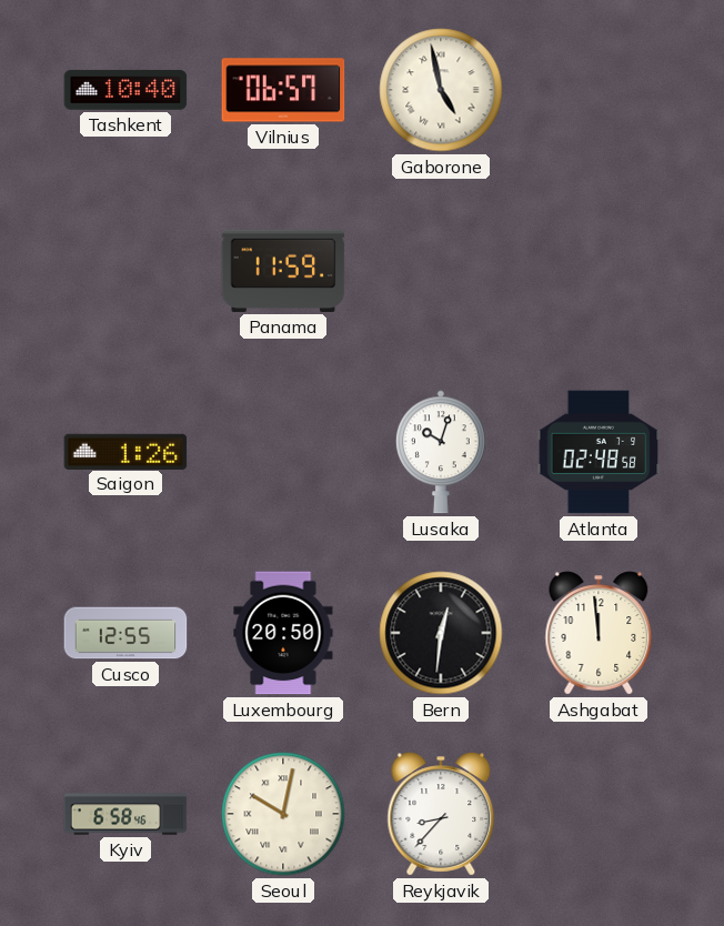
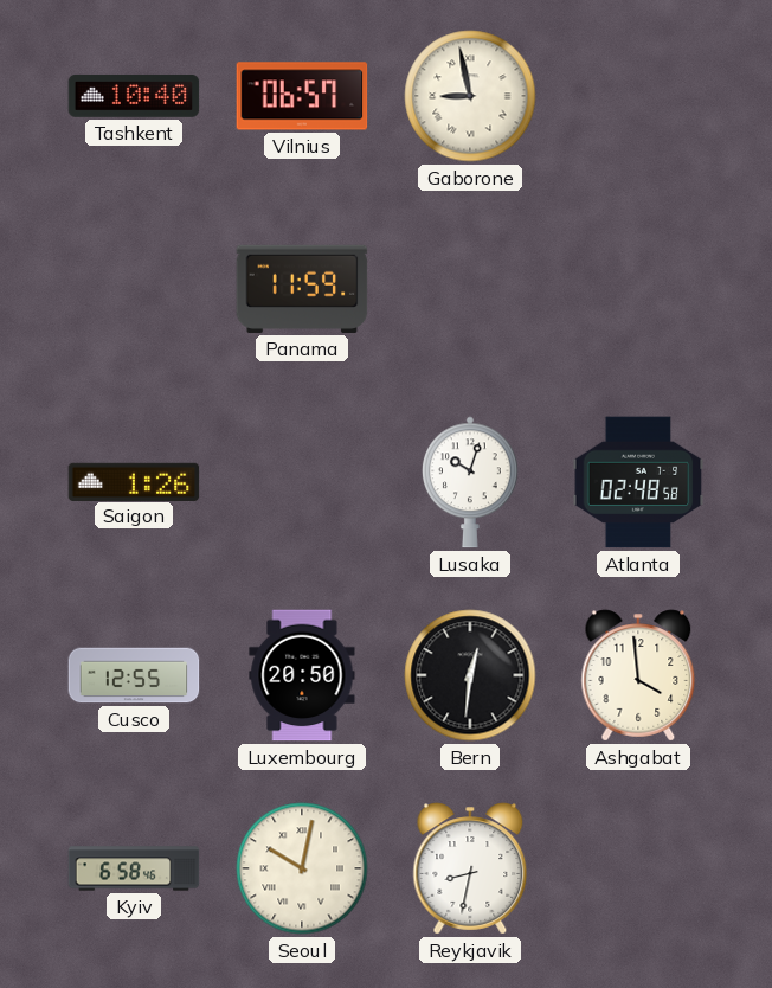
Gaborone: 4:58 -> 8:58 (470, 96)
Ashgabat: 11:59 -> 3:59 (638, 675)
Reykjavik: 8:37 -> 8:32 (470, 868)
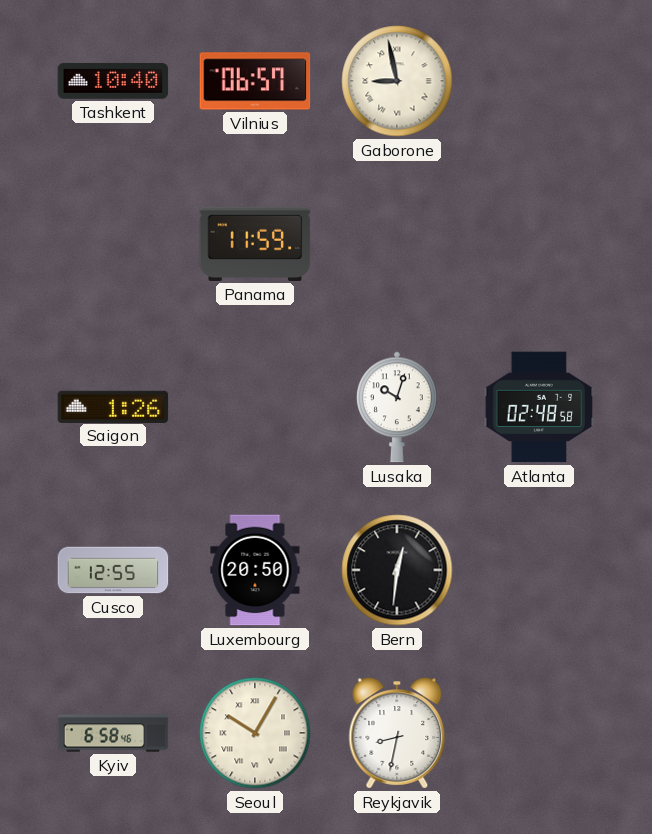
Ashgabat: 3:59 -> none (638, 675)
Seoul: 10:02 -> 10:05 (255, 733)
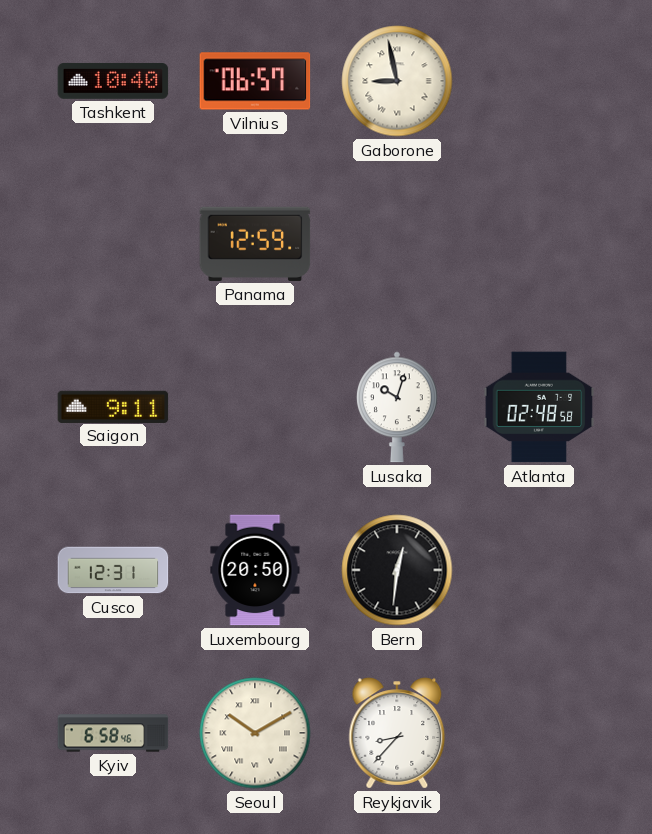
Panama: 11:59 -> 12:59 (255, 244)
Saigon: 1:26 -> 9:11 (113, 406)
Cusco: 12:55 -> 12:31 (113, 570)
Seoul: 10:05 -> 10:10 (255, 733)
Reykjavik: 8:32 -> 8:37 (397, 733)
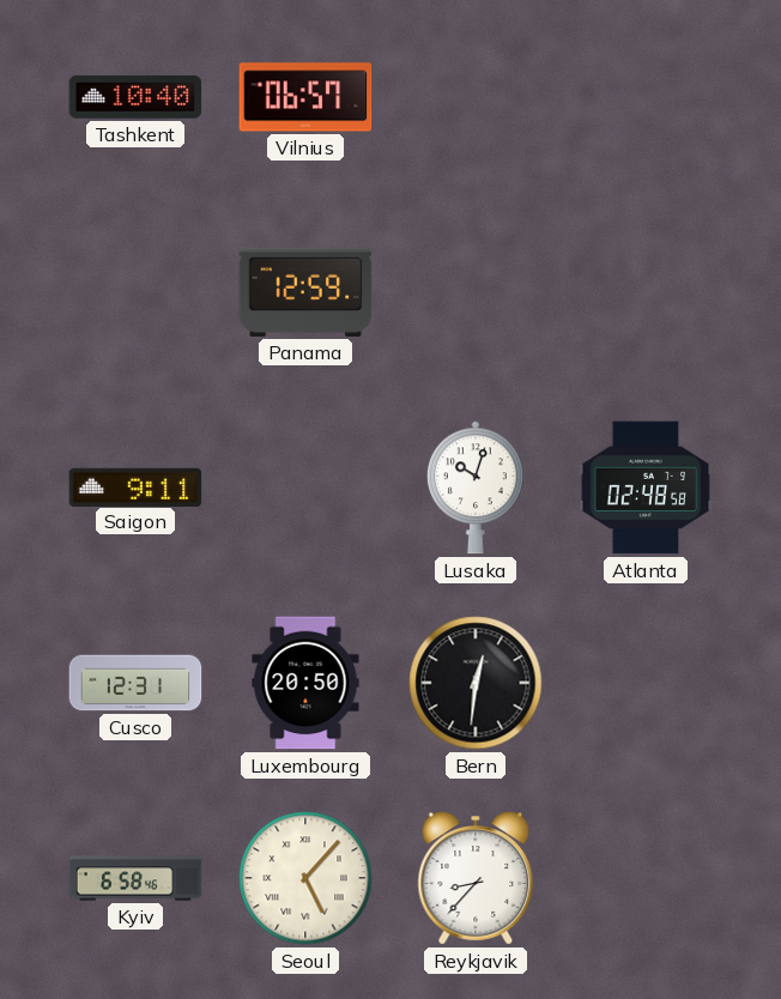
Gaborone: 8:58 -> none (397, 81)
Seoul: 10:10 -> 5:07 (305, 878)
